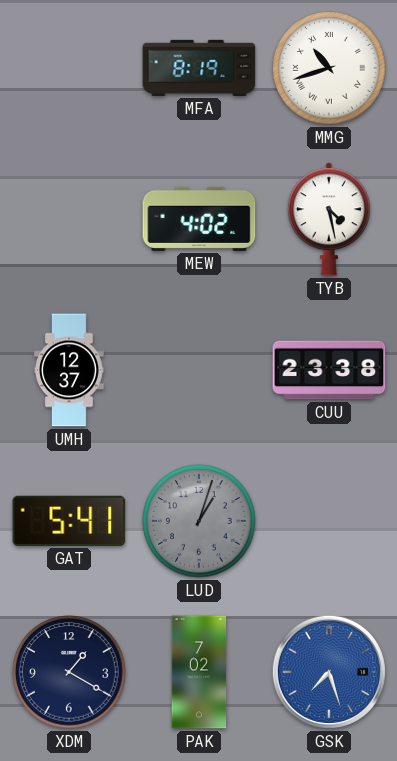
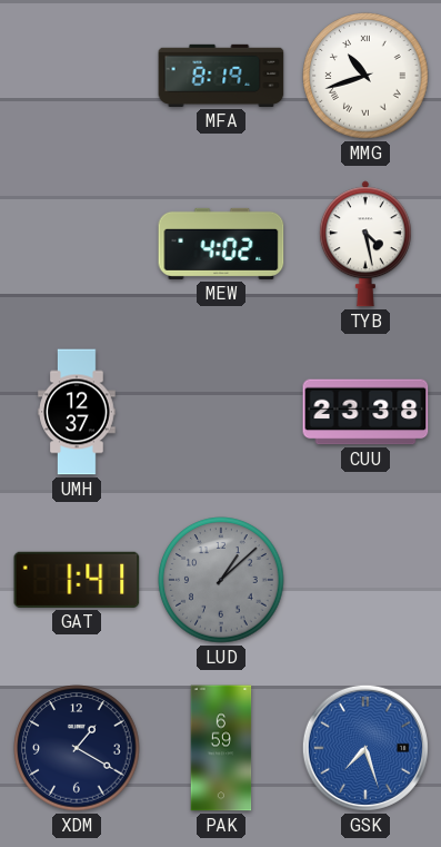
GAT: 5:41 -> 1:41 (77, 580)
LUD: 1:03 -> 1:08 (221, 580)
PAK: 7:02 -> 6:59 (221, 748)
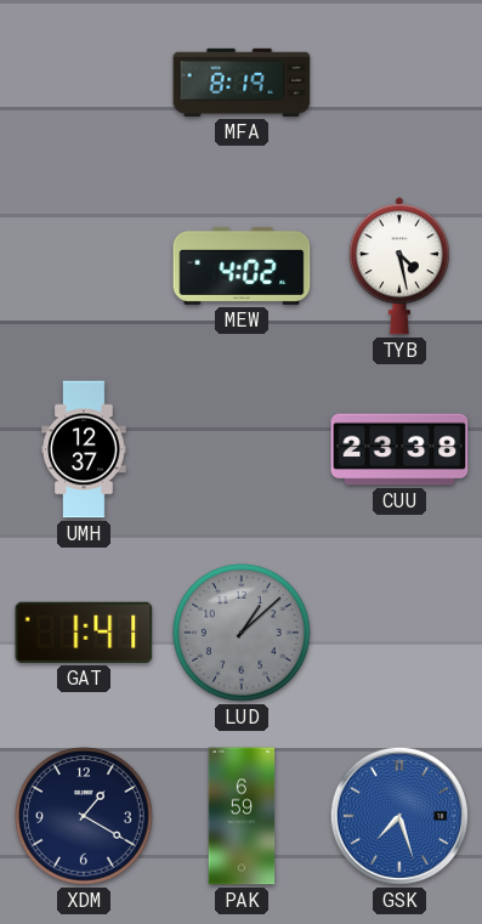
MMG: 10:42 -> none (365, 76)
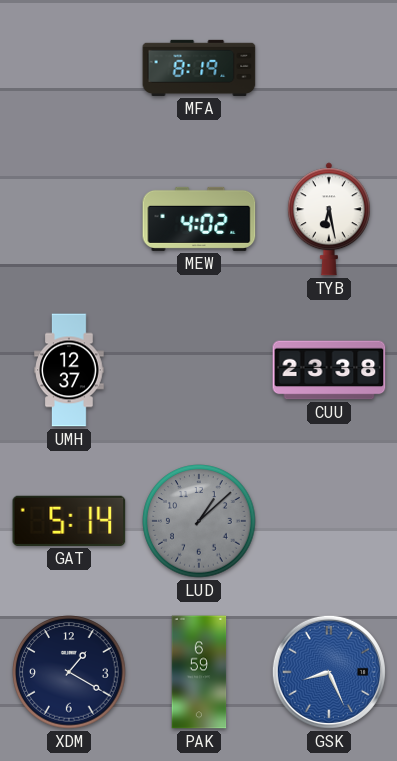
TYB: 4:28 -> 6:28 (329, 219)
GAT: 1:41 -> 5:14 (69, 521)
GSK: 7:27 -> 8:26 (329, 672)
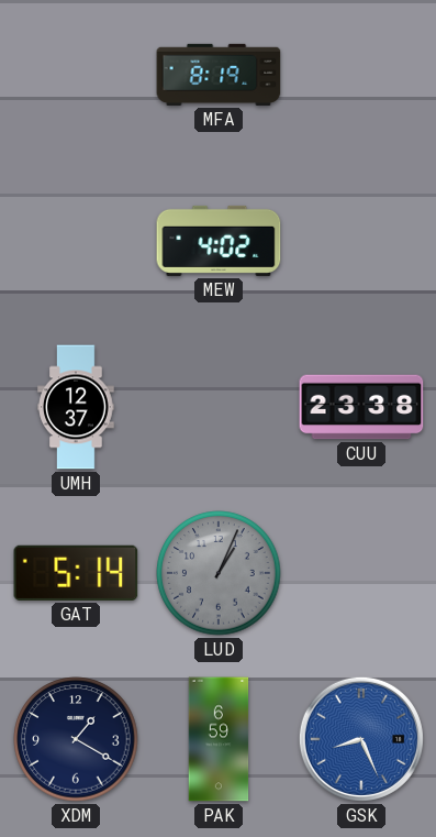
TYB: 6:28 -> none (329, 219)
LUD: 1:08 -> 1:04 (219, 573)
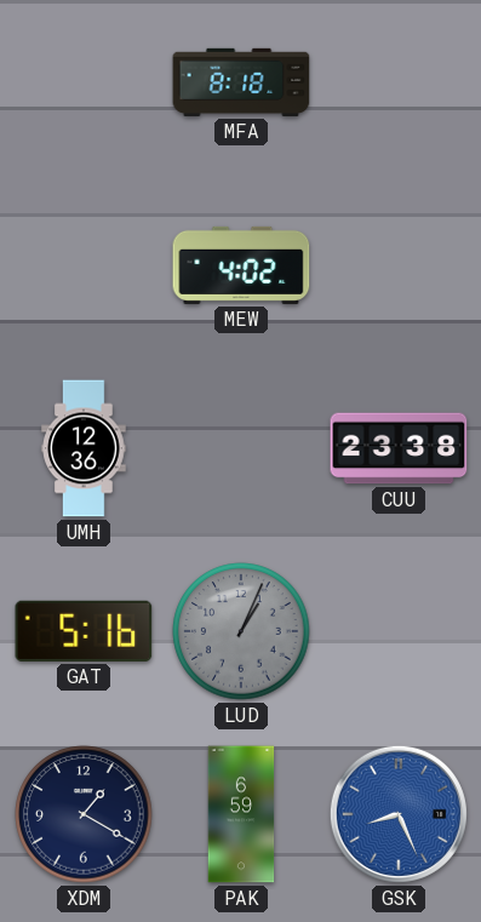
MFA: 8:19 -> 8:18 (241, 82)
UMH: 12:37 -> 12:36 (84, 448)
GAT: 5:14 -> 5:16 (84, 631)
